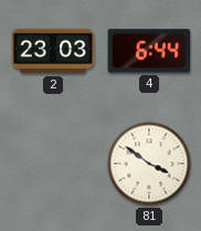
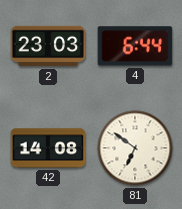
42: none -> 14:08 (48, 148)
81: 3:51 -> 6:51 (135, 148)
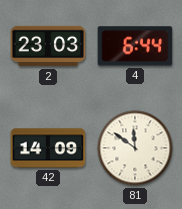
42: 14:08 -> 14:09 (48, 148)
81: 6:51 -> 11:51 (135, 148)
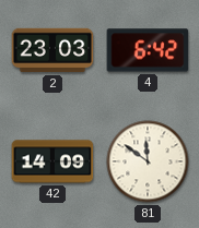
4: 6:44 -> 6:42 (148, 50)
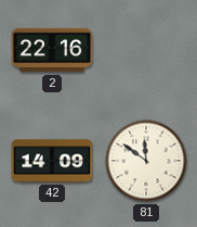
2: 23:03 -> 22:16 (52, 50)
4: 6:42 -> none (148, 50)
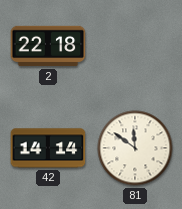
2: 22:16 -> 22:18 (48, 46)
42: 14:09 -> 14:14 (48, 148)
